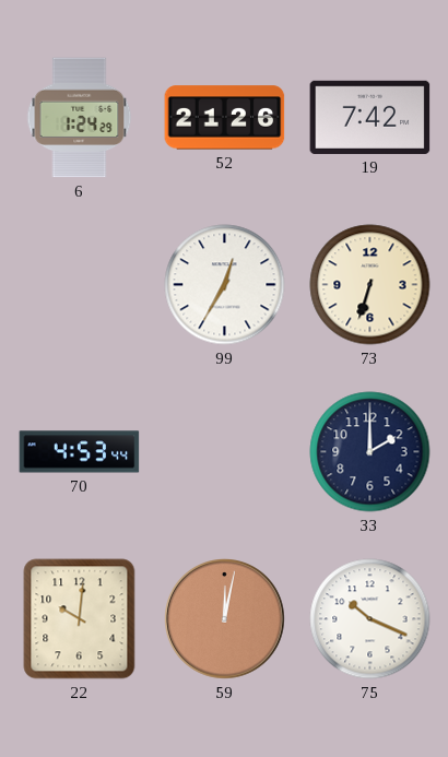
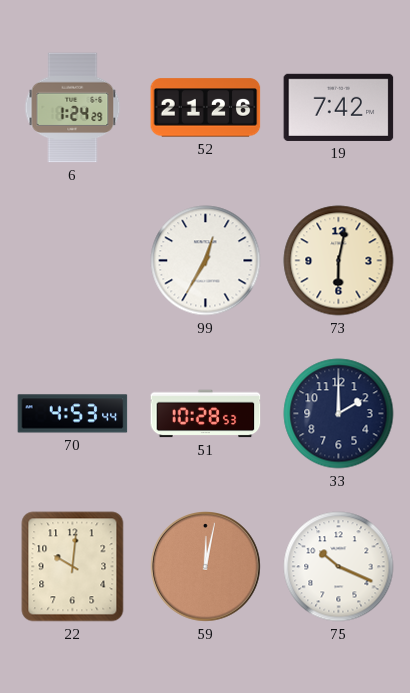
73: 6:33 -> 6:02 (339, 261)
51: none -> 10:28 (206, 414)
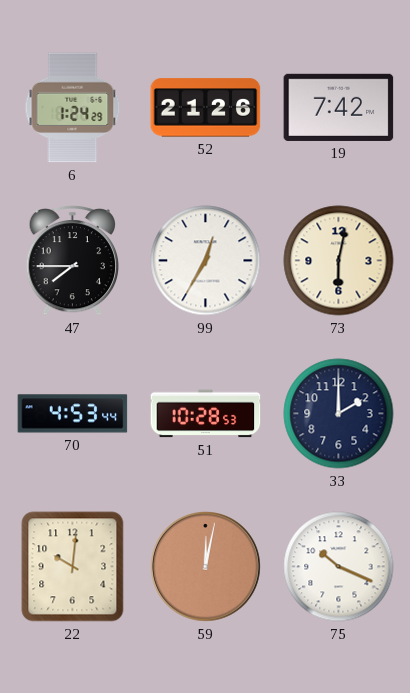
47: none -> 7:45 (72, 260)
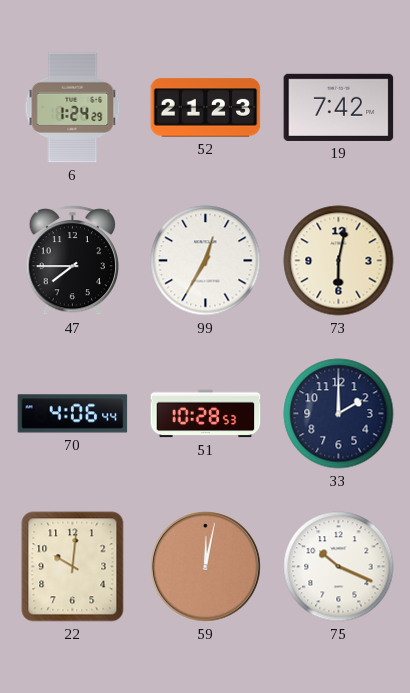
52: 21:26 -> 21:23 (206, 108)
70: 4:53 -> 4:06 (73, 414)
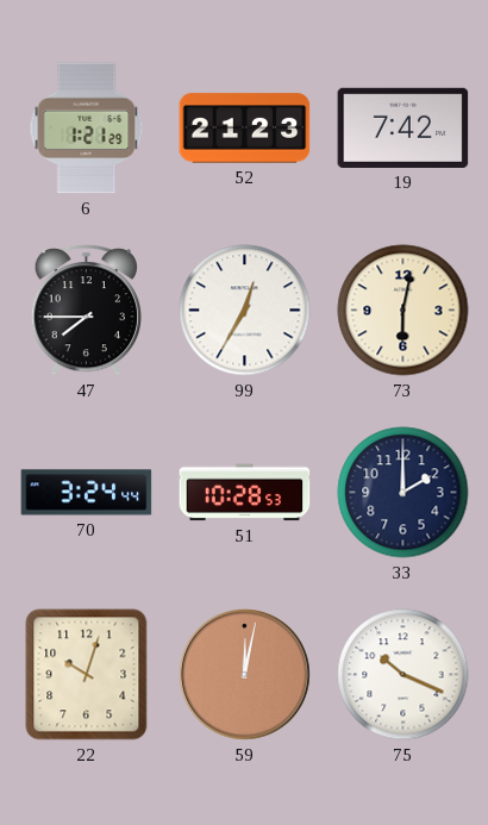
6: 1:24 -> 1:21 (87, 129)
70: 4:06 -> 3:24 (87, 493)
22: 10:01 -> 10:03 (87, 675)
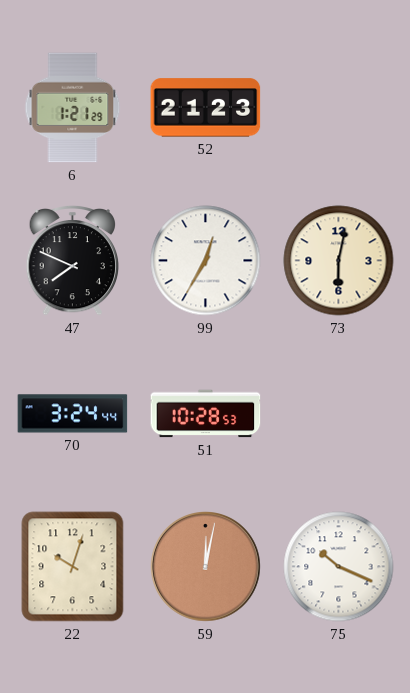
19: 7:42 -> none (403, 127)
47: 7:45 -> 7:49 (72, 260)
33: 2:00 -> none (403, 493)
